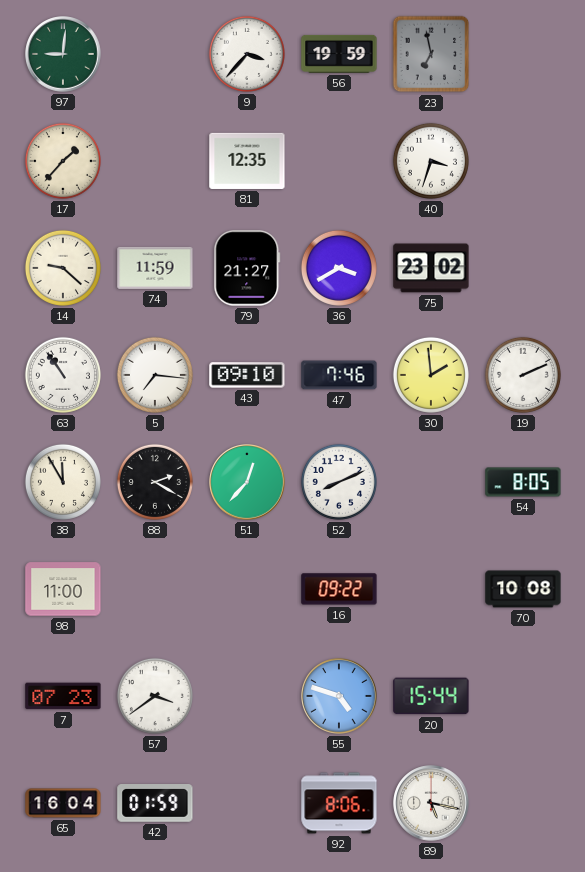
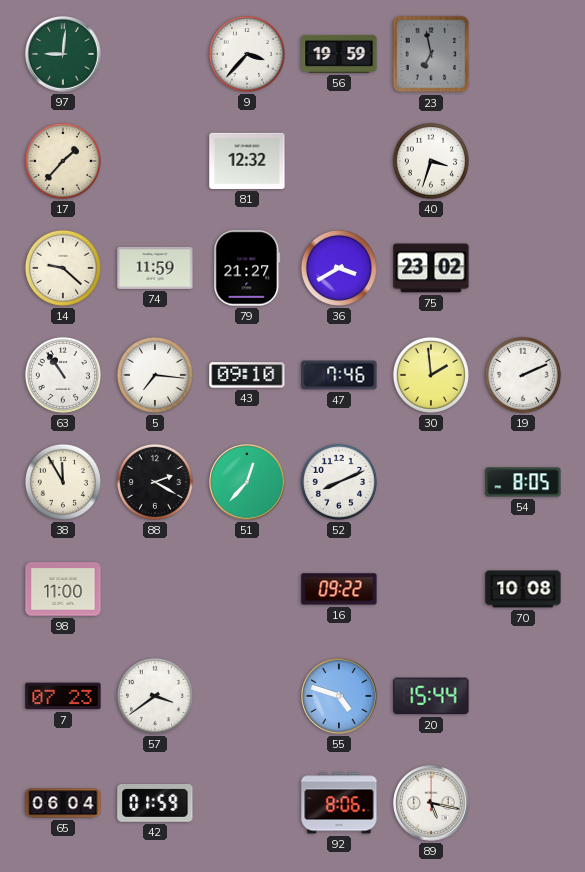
81: 12:35 -> 12:32 (247, 161)
65: 16:04 -> 06:04 (63, 803)
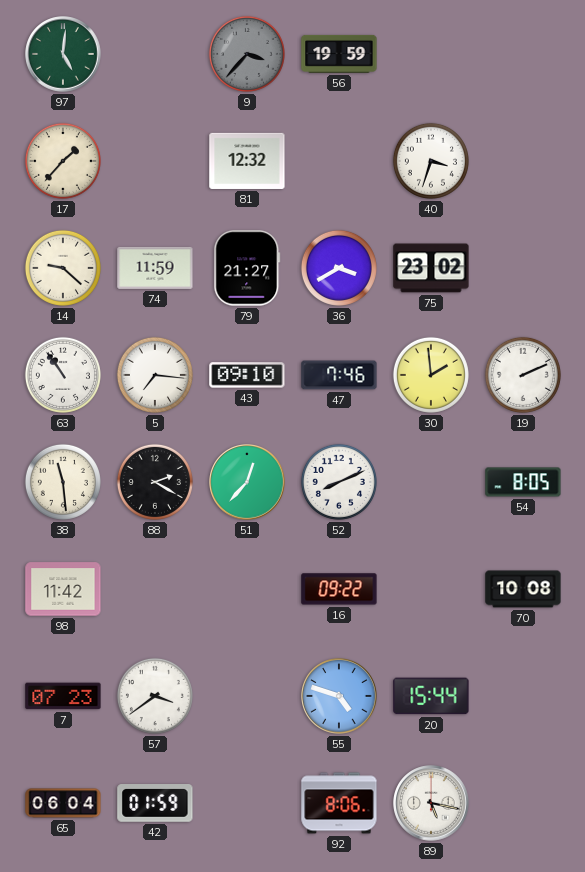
97: 9:01 -> 5:01 (63, 54)
9 dial: white -> grey (247, 54)
23: 6:58 -> none (431, 54)
38: 11:55 -> 11:29 (63, 482)
98: 11:00 -> 11:42 (63, 589)
